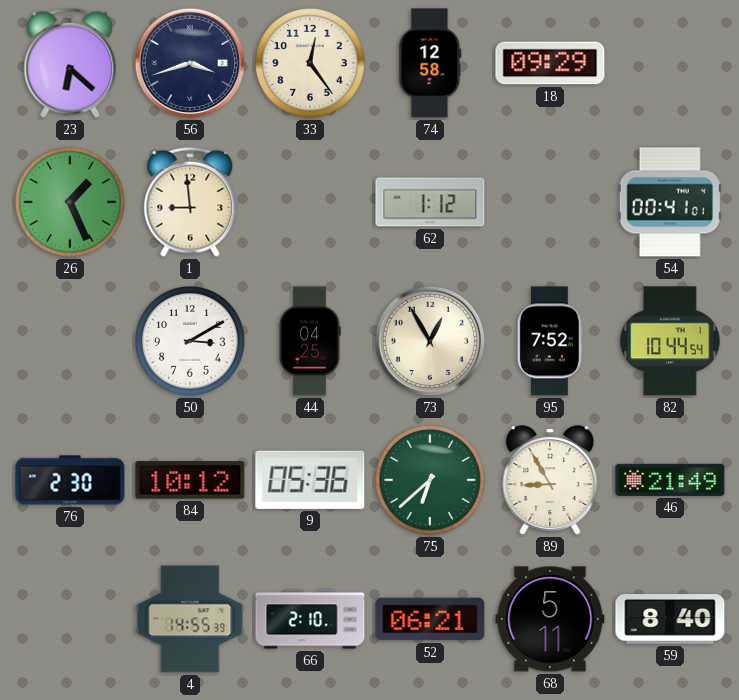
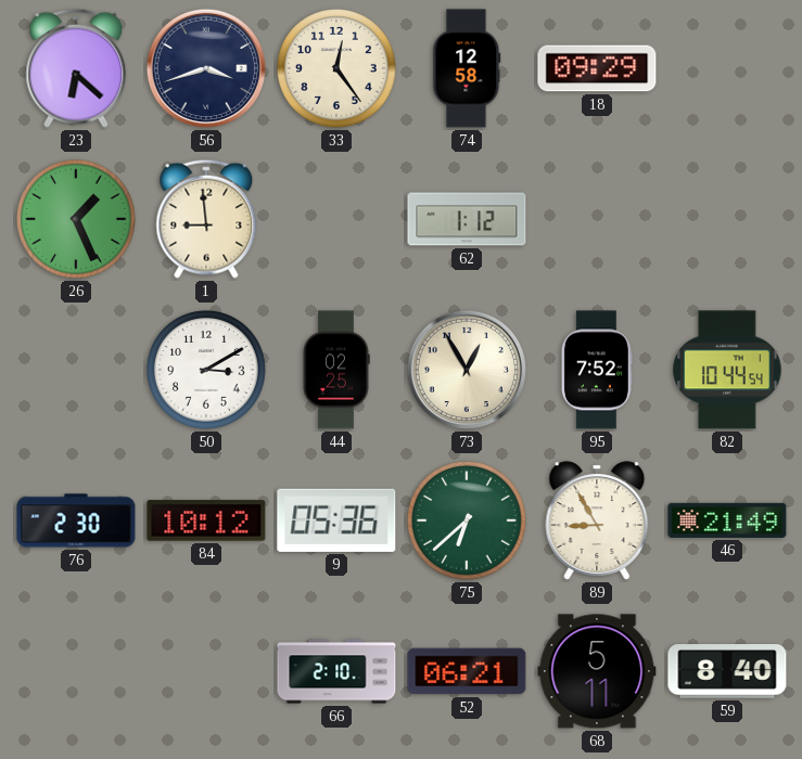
54: 00:41 -> none (670, 202)
44: 04:25 -> 02:25 (336, 370)
4: 14:55 -> none (190, 619)
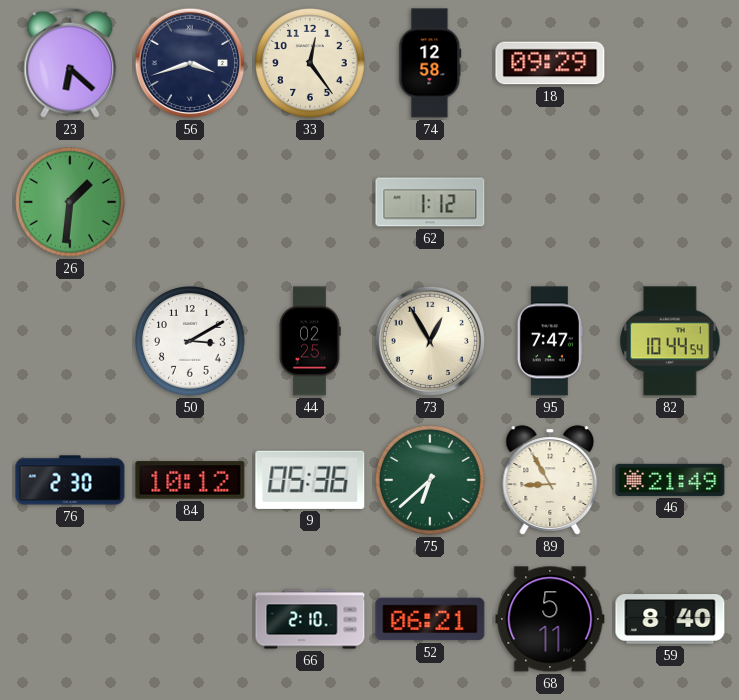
26: 1:26 -> 1:31 (71, 203)
1: 8:59 -> none (206, 219)
95: 7:52 -> 7:47 (550, 341)
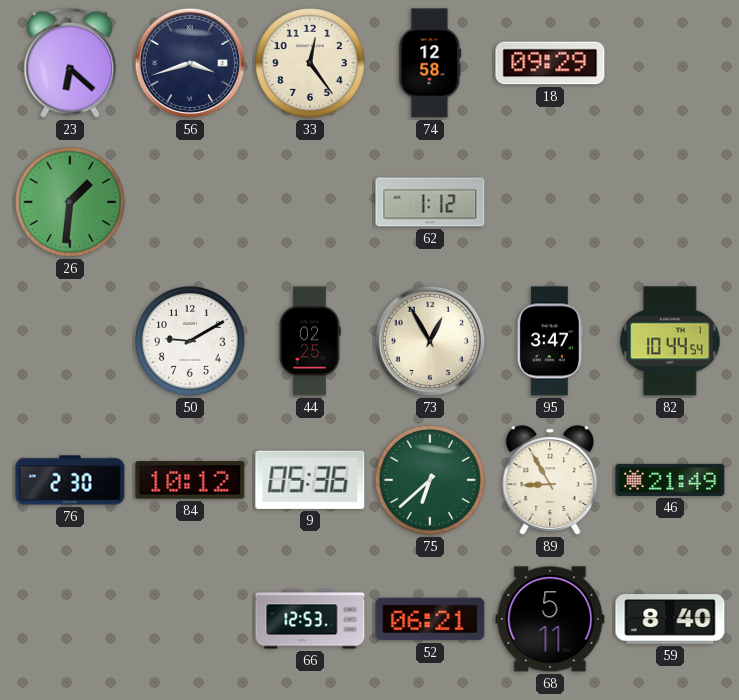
50: 3:10 -> 9:10 (191, 342)
95: 7:47 -> 3:47 (550, 341)
66: 2:10 -> 12:53 (310, 619)
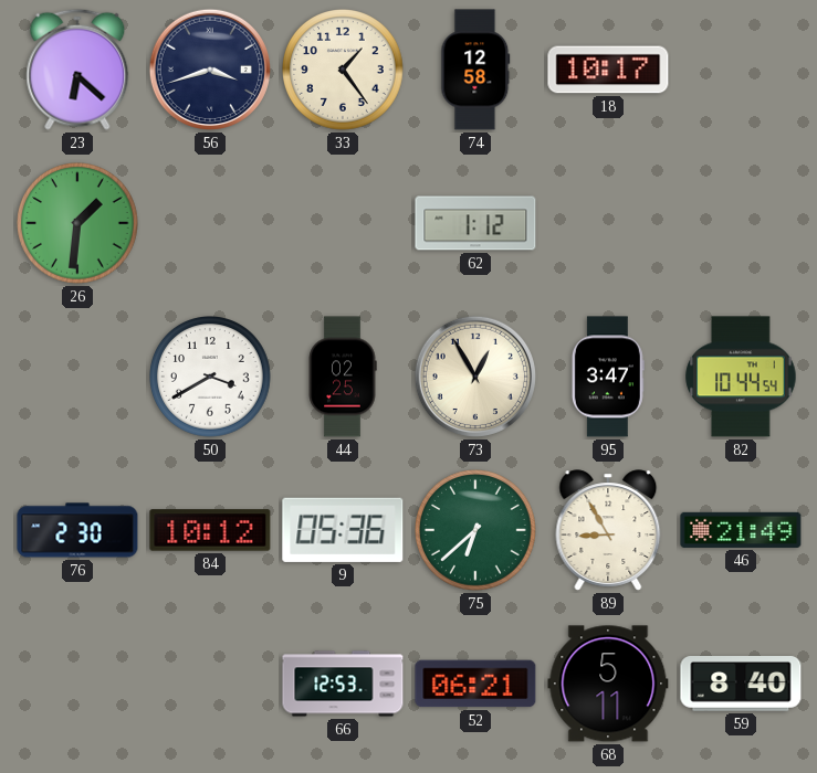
33: 12:24 -> 1:24 (344, 71)
18: 09:29 -> 10:17 (608, 70)
50: 9:10 -> 3:40 (211, 378)
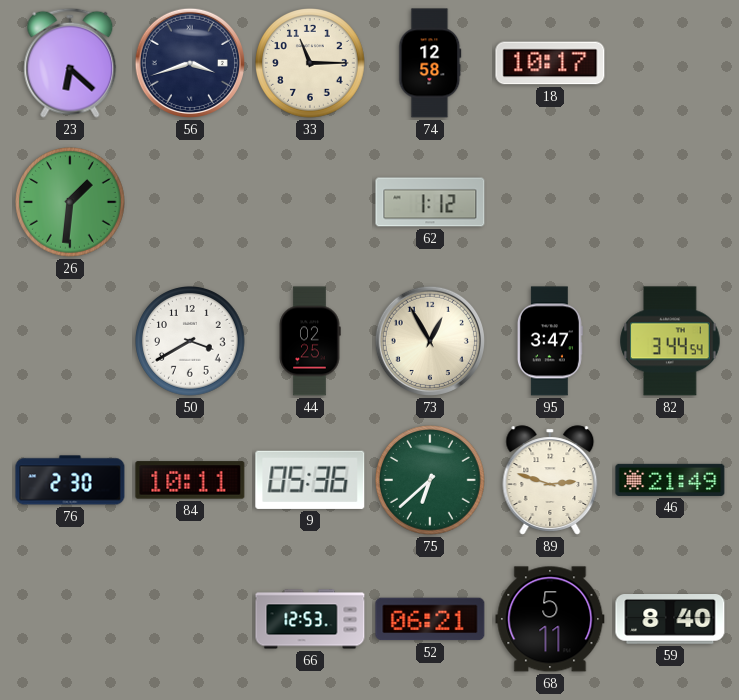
33: 1:24 -> 11:15 (311, 64)
82: 10:44 -> 3:44 (670, 341)
84: 10:12 -> 10:11 (190, 480)
89: 8:55 -> 2:48 (550, 480)
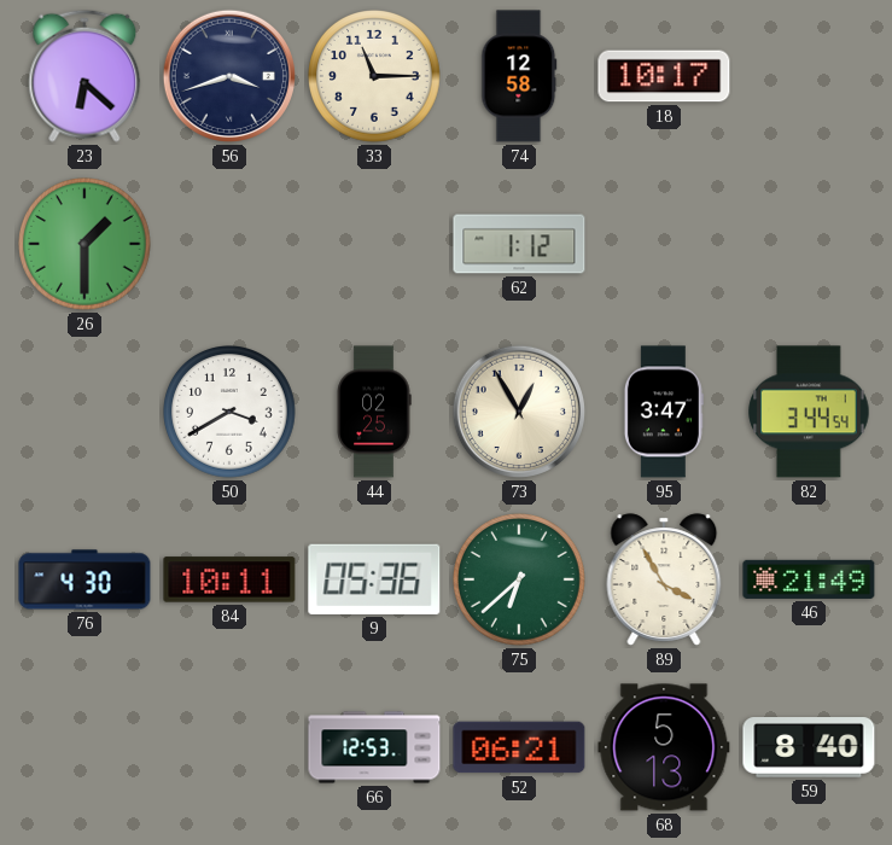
26: 1:31 -> 1:30 (86, 245)
76: 2:30 -> 4:30 (84, 579)
89: 2:48 -> 3:55 (664, 579)
68: 5:11 -> 5:13 (664, 747)
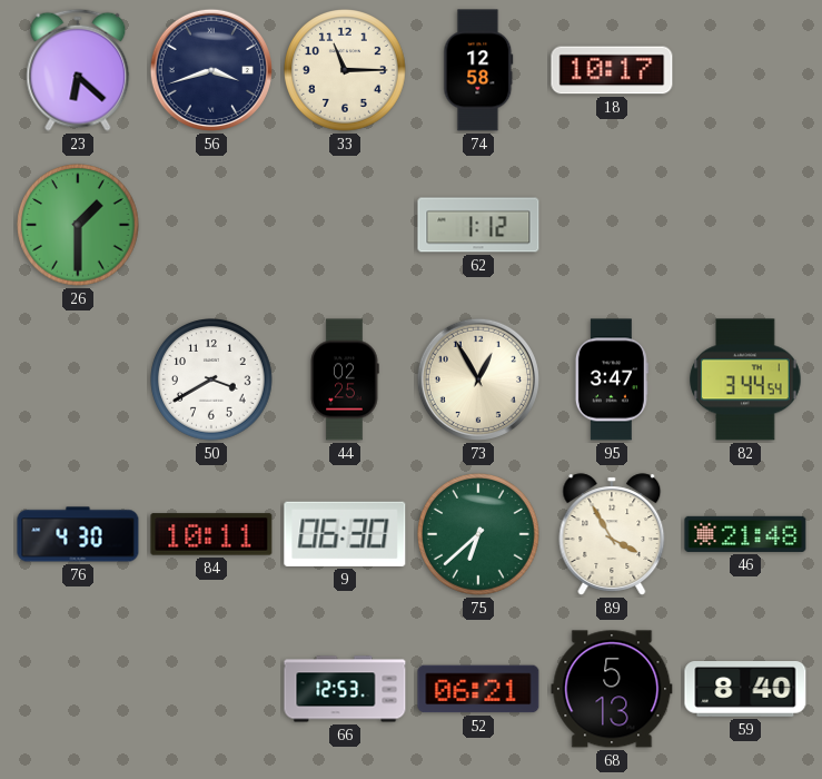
9: 05:36 -> 06:30 (345, 534)
46: 21:49 -> 21:48 (745, 534)
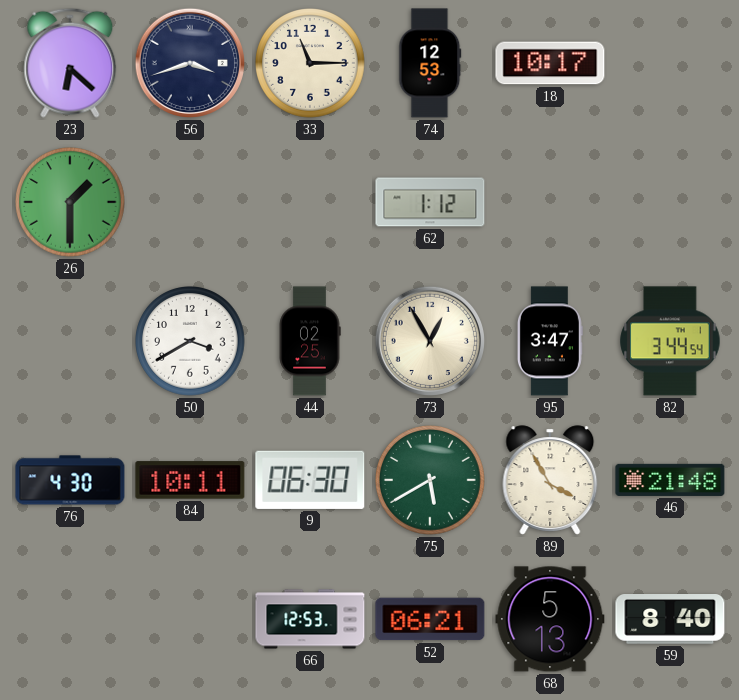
74: 12:58 -> 12:53 (430, 63)
75: 6:38 -> 5:40 (431, 481)
